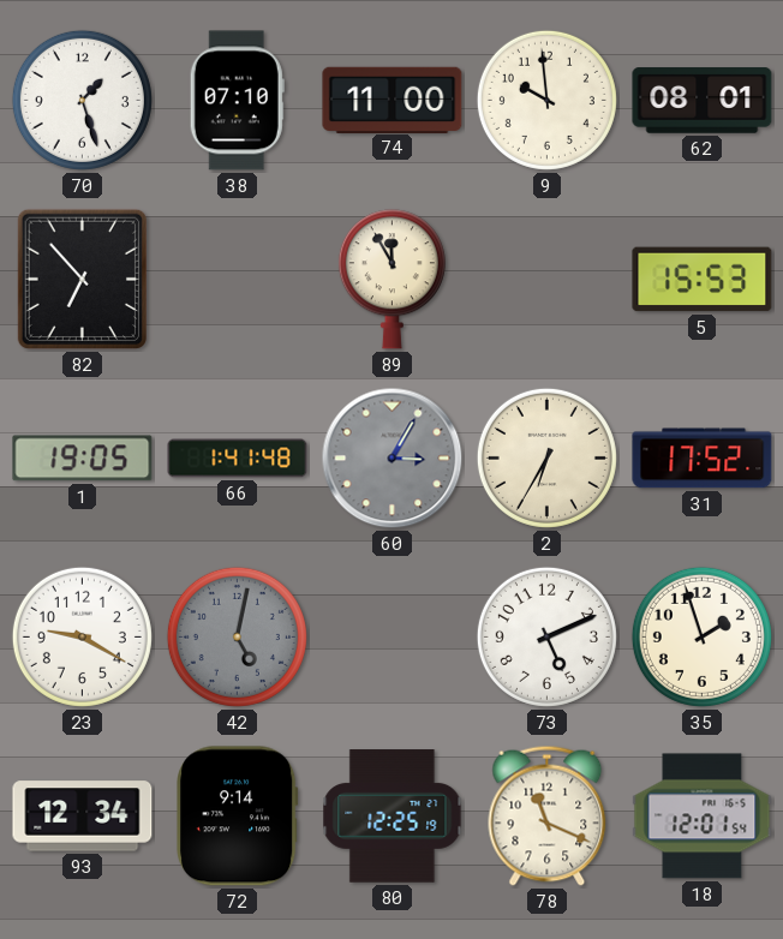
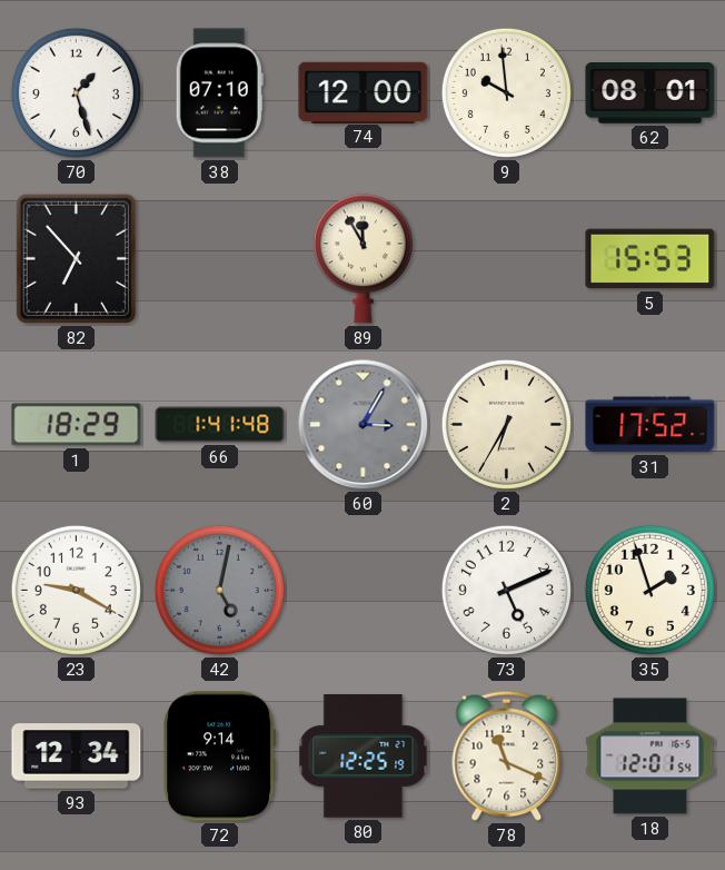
74: 11:00 -> 12:00 (364, 92)
1: 19:05 -> 18:29 (77, 425)
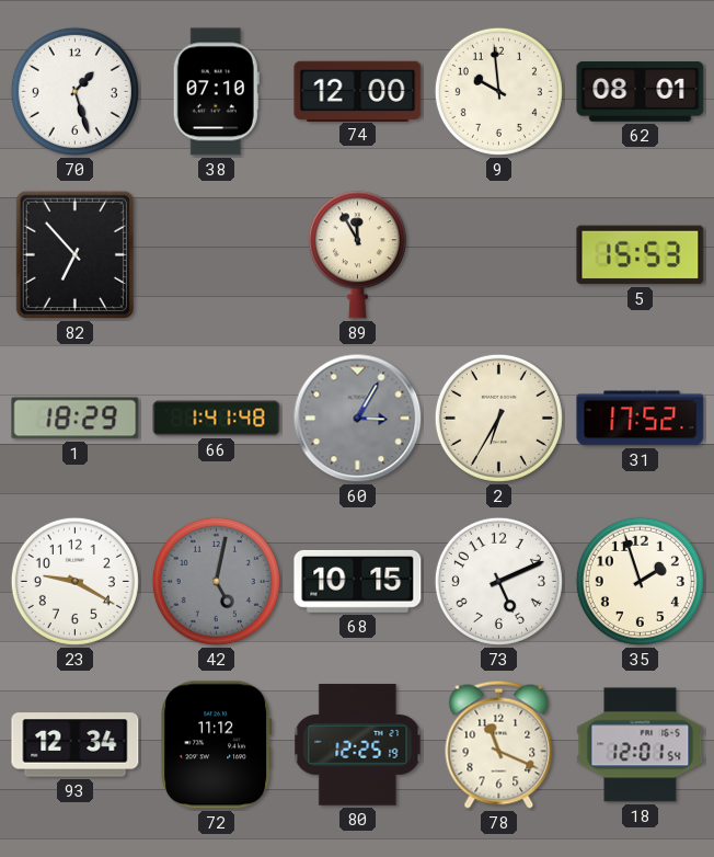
68: none -> 10:15 (358, 581)
72: 9:14 -> 11:12 (217, 745)
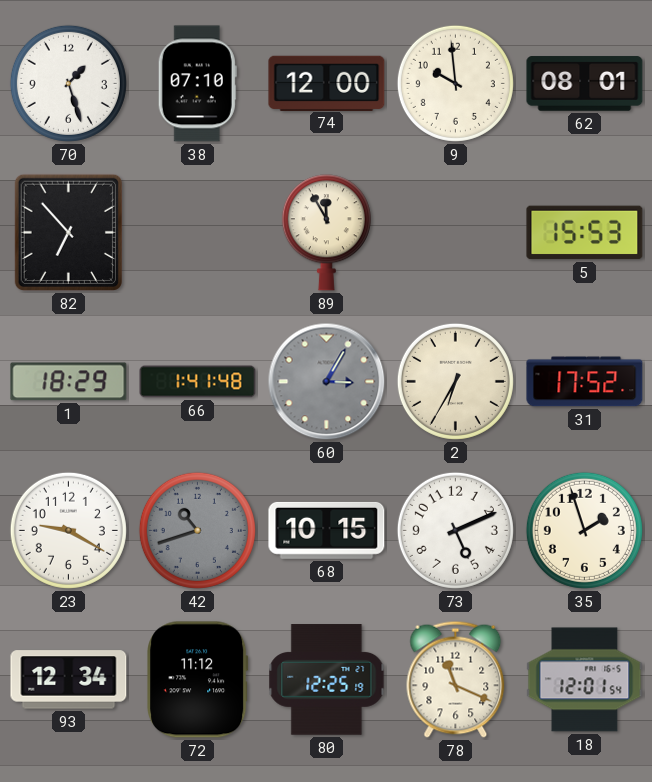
42: 5:02 -> 10:42 (197, 530)
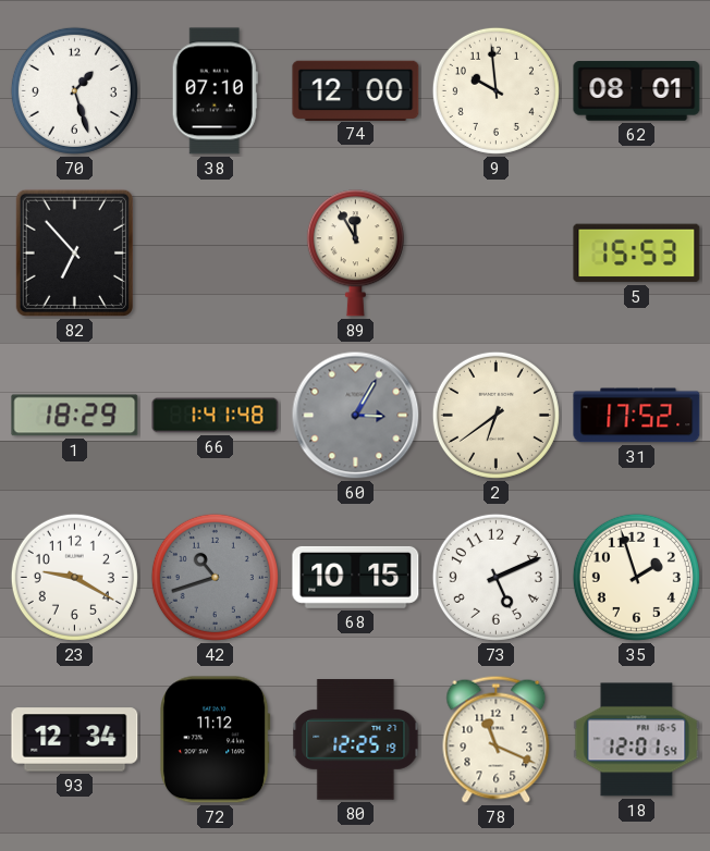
2: 6:35 -> 6:39 (495, 415)
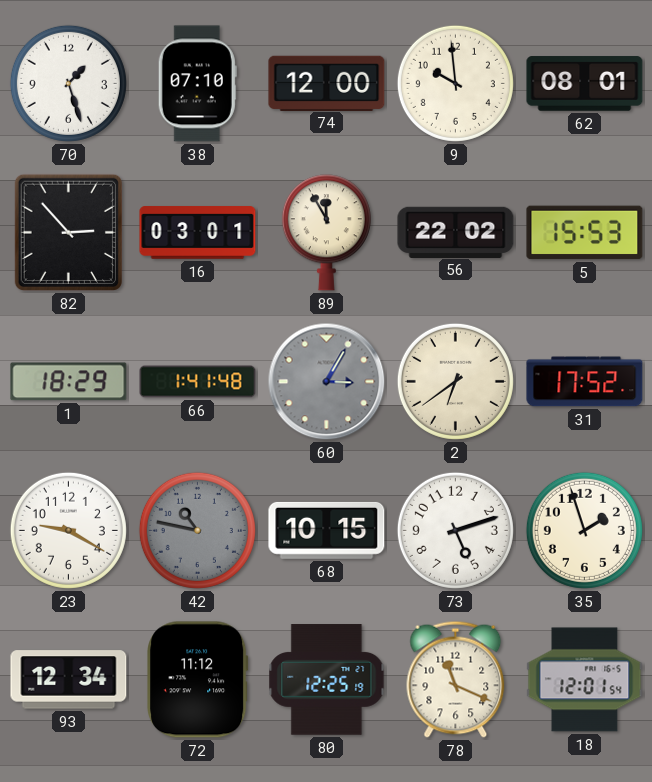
82: 6:53 -> 2:53 (68, 232)
16: none -> 03:01 (198, 233)
56: none -> 22:02 (456, 232)
42: 10:42 -> 10:47 (197, 530)
73: 5:11 -> 5:12 (455, 530)
